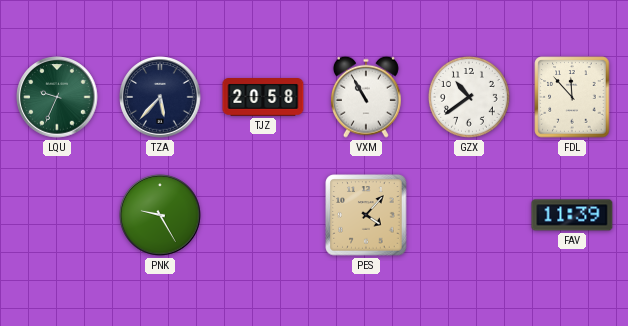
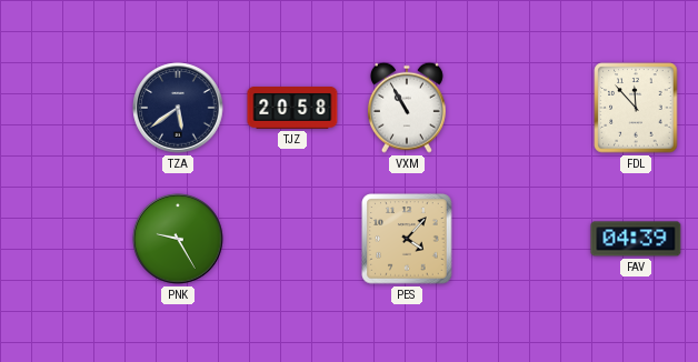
LQU: 9:34 -> none (57, 97)
TZA: 5:37 -> 5:39 (178, 108)
GZX: 10:39 -> none (469, 97)
FAV: 11:39 -> 04:39 (636, 239)
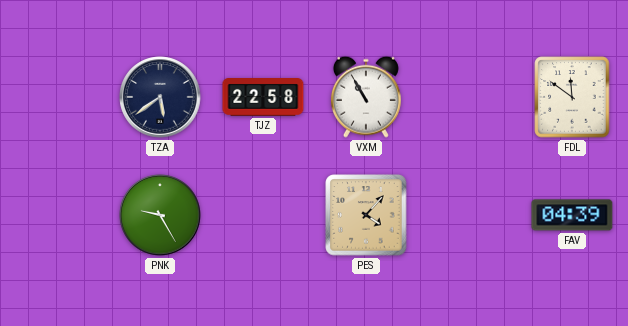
TJZ: 20:58 -> 22:58 (263, 98)
FDL: 11:53 -> 11:51 (572, 97)
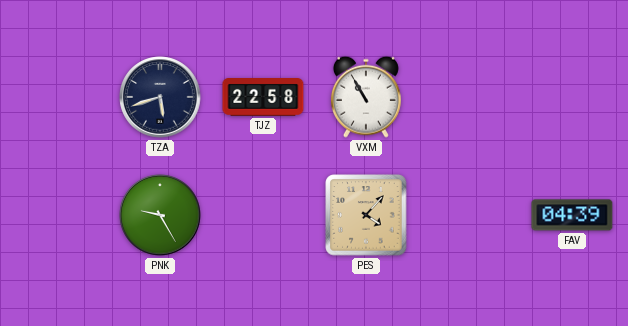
TZA: 5:39 -> 5:42 (160, 97)
FDL: 11:51 -> none (572, 97)
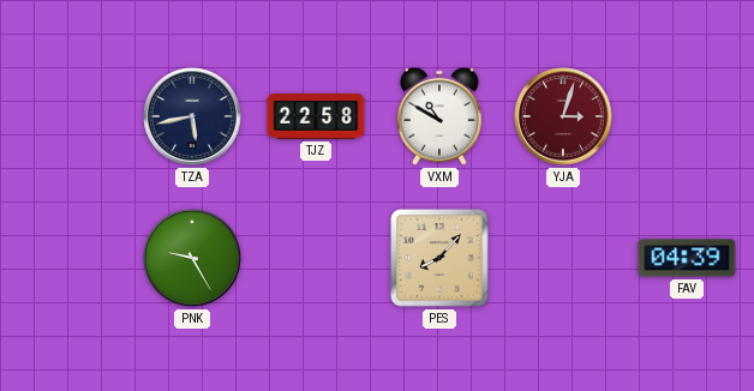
TZA: 5:42 -> 5:43 (192, 116)
VXM: 10:55 -> 10:50 (439, 116)
YJA: none -> 3:03 (563, 116)
PES: 4:07 -> 8:07 (439, 258)
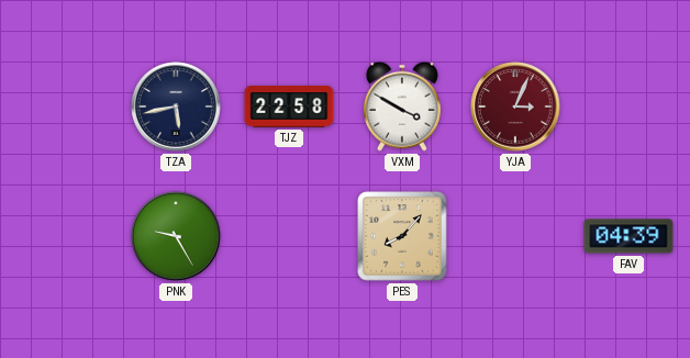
VXM: 10:50 -> 3:50 (402, 107)
YJA: 3:03 -> 3:04 (515, 107)
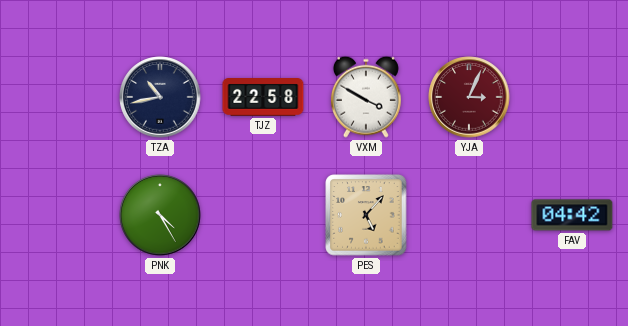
TZA: 5:43 -> 10:43 (160, 97)
PNK: 9:25 -> 4:25 (160, 215)
PES: 8:07 -> 5:07 (366, 215)
FAV: 04:39 -> 04:42 (572, 215)
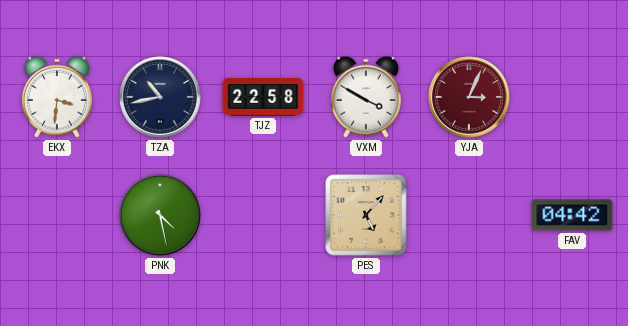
EKX: none -> 3:31 (57, 97)
PNK: 4:25 -> 4:28 (160, 215)
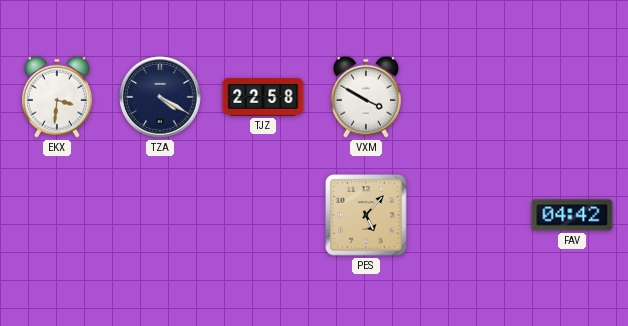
TZA: 10:43 -> 4:20 (160, 97)
YJA: 3:04 -> none (469, 97)
PNK: 4:28 -> none (160, 215)
